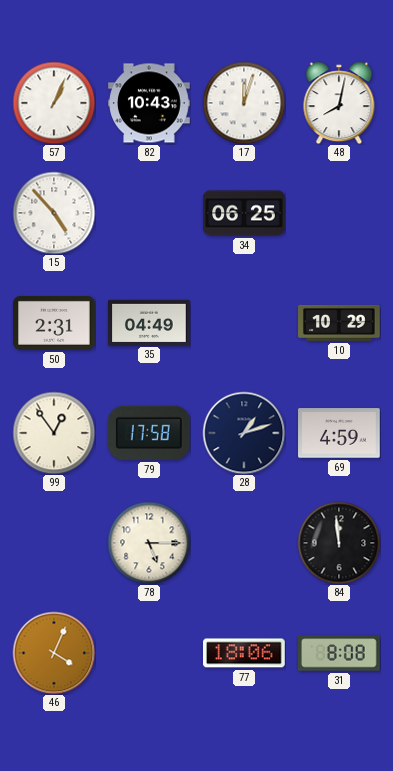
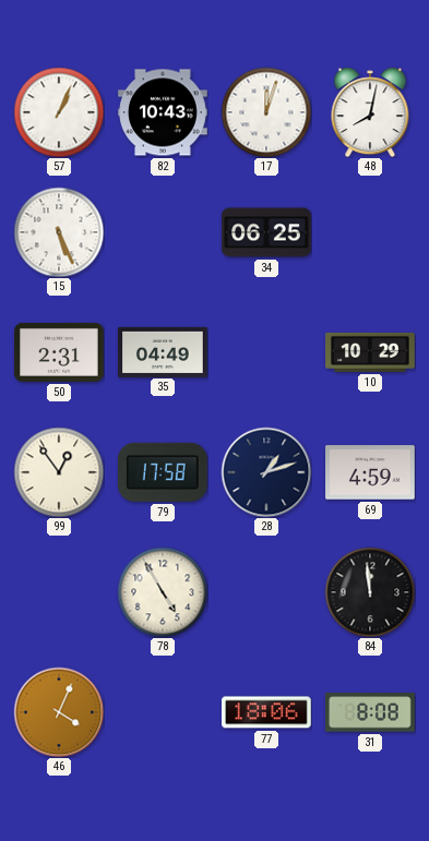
15: 4:53 -> 5:26 (59, 232)
78: 5:15 -> 4:55 (163, 592)
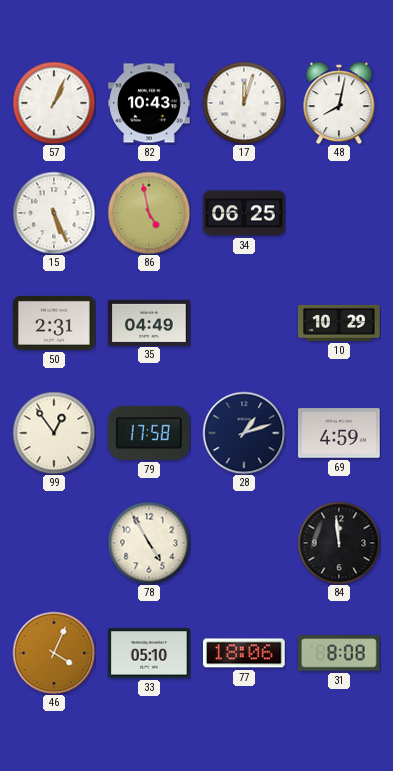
86: none -> 4:58 (149, 213)
33: none -> 05:10 (150, 653)
